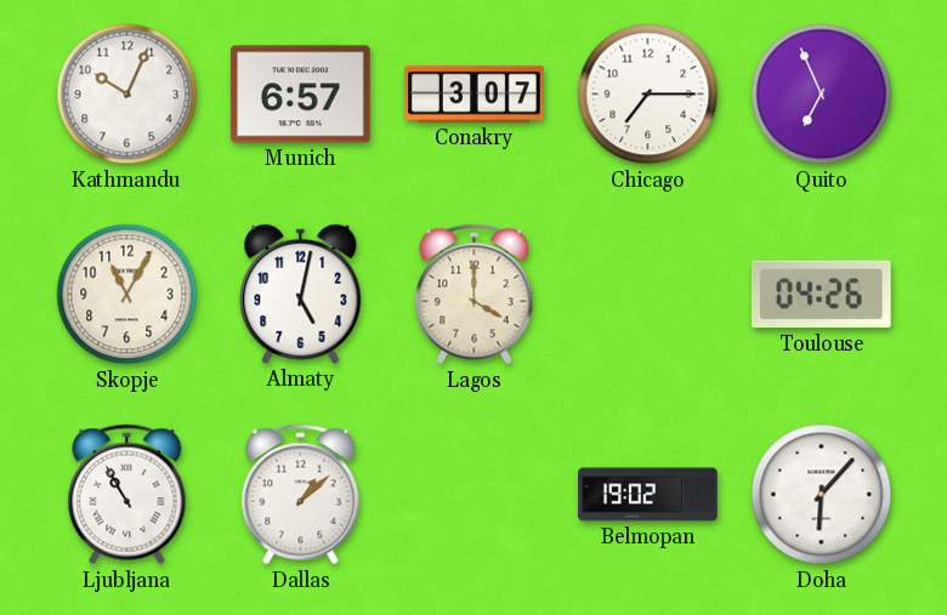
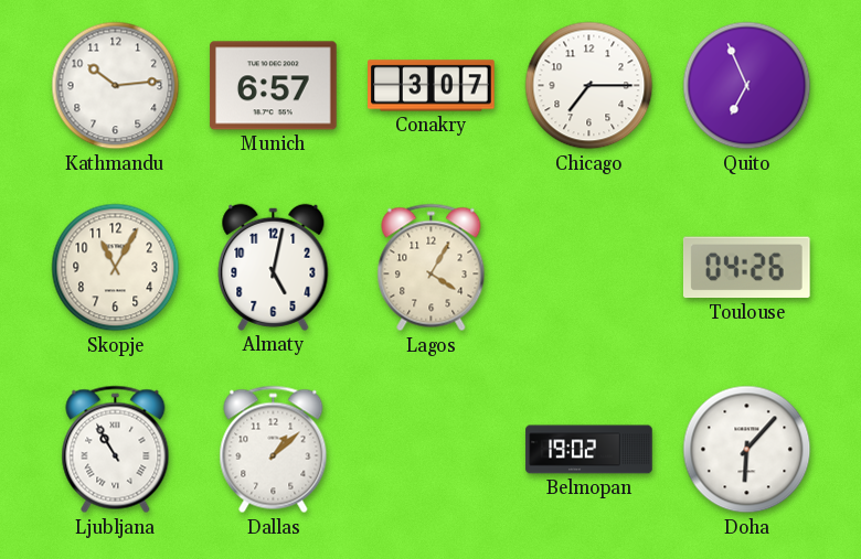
Kathmandu: 10:04 -> 10:14 (116, 86)
Lagos: 4:00 -> 4:05 (432, 268)
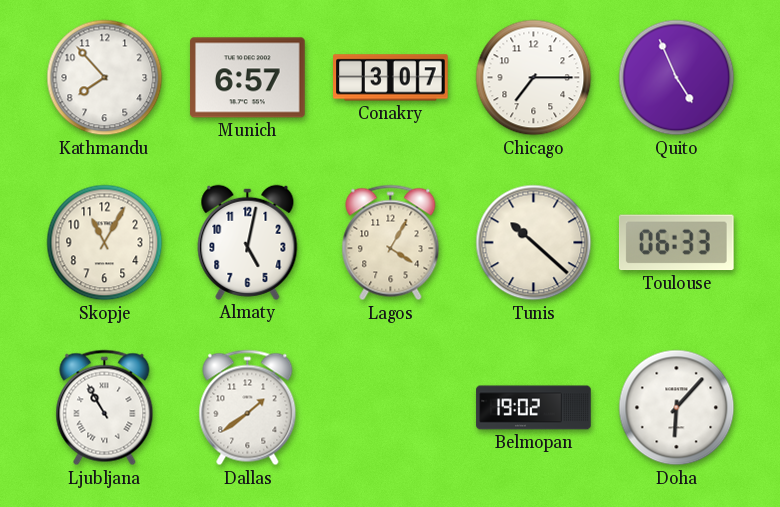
Kathmandu: 10:14 -> 7:53 (105, 78)
Quito: 6:56 -> 4:56 (677, 78)
Tunis: none -> 10:22 (534, 243)
Toulouse: 04:26 -> 06:33 (676, 243)
Dallas: 1:08 -> 1:39 (248, 408)
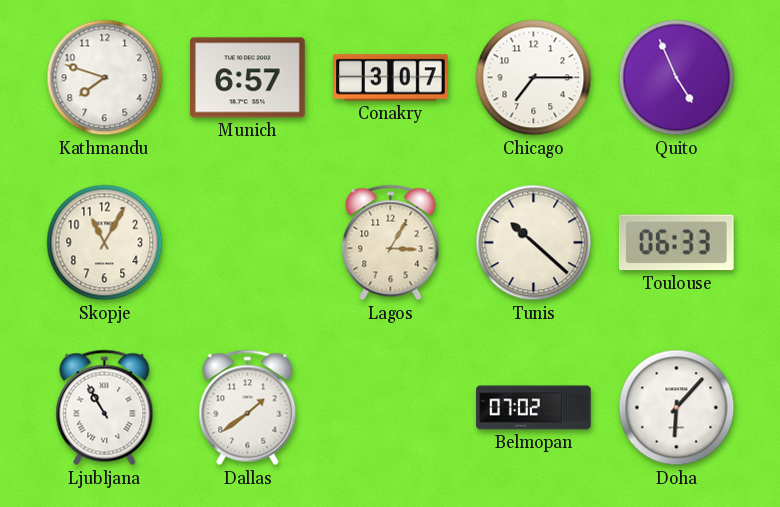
Kathmandu: 7:53 -> 7:48 (105, 78)
Almaty: 5:02 -> none (248, 242)
Lagos: 4:05 -> 3:05 (391, 243)
Belmopan: 19:02 -> 07:02 (534, 408)
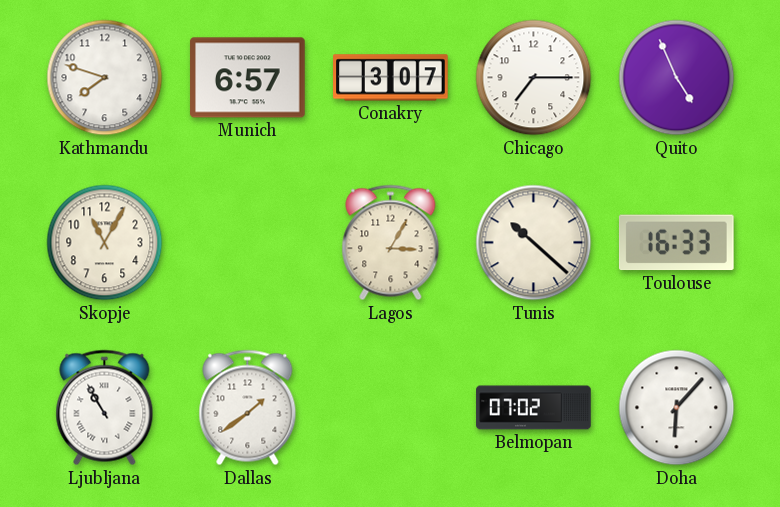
Toulouse: 06:33 -> 16:33 (676, 243)
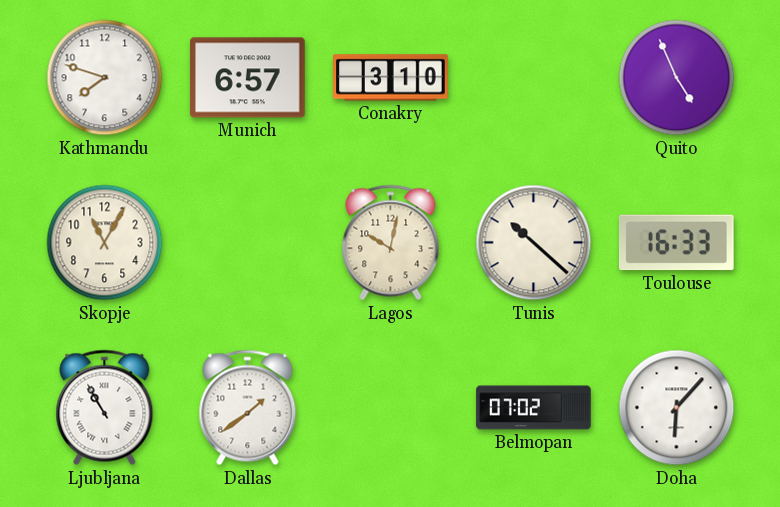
Conakry: 3:07 -> 3:10 (391, 78)
Chicago: 7:15 -> none (534, 78)
Lagos: 3:05 -> 10:02 (391, 243)
